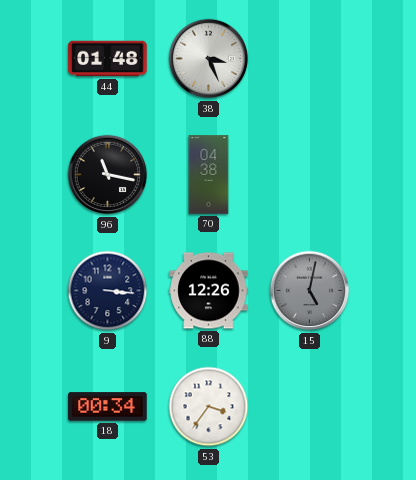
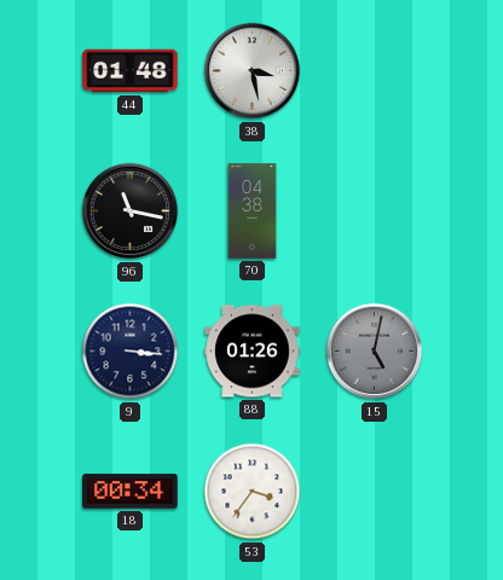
38: 3:26 -> 3:28 (253, 71)
88: 12:26 -> 01:26 (253, 352)
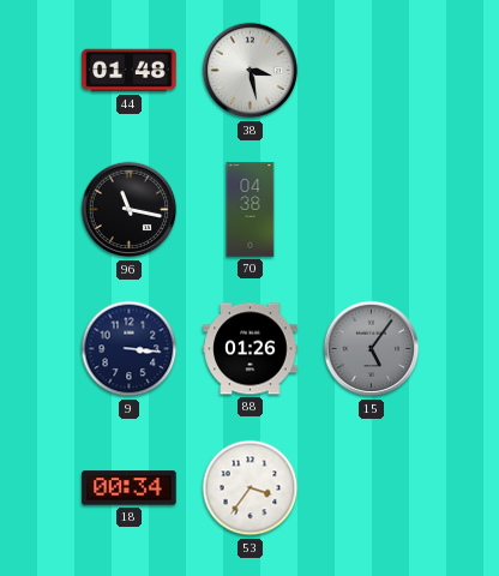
15: 5:02 -> 5:06 (372, 349)
